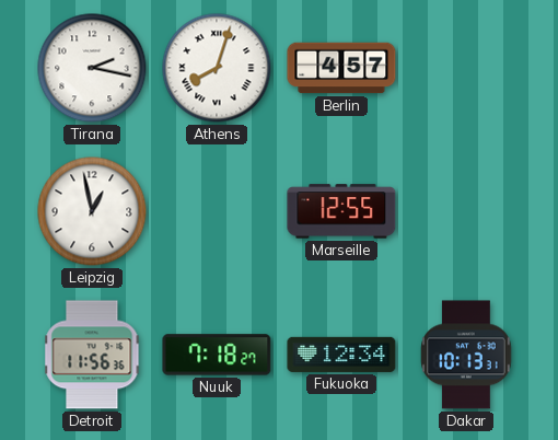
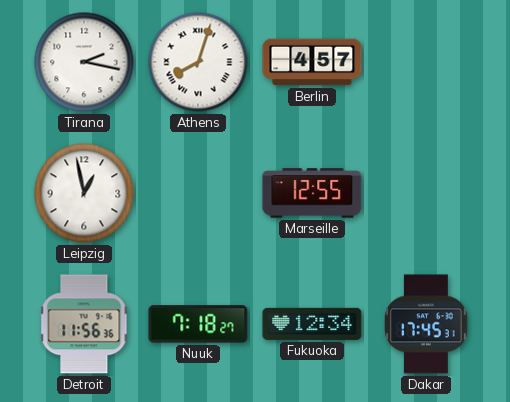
Dakar: 10:13 -> 17:45 (426, 324)
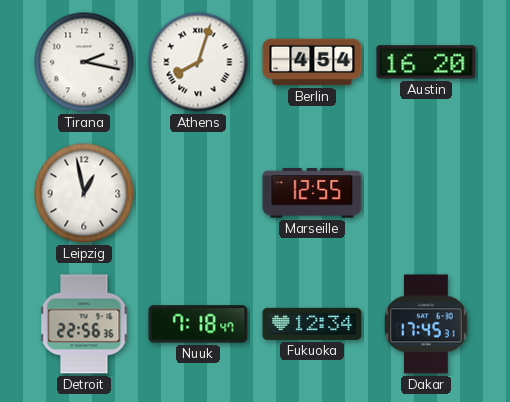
Berlin: 4:57 -> 4:54 (312, 62)
Austin: none -> 16:20 (426, 62)
Detroit: 11:56 -> 22:56 (84, 324)
Nuuk: 7:18:27 -> 7:18:47 (198, 324)
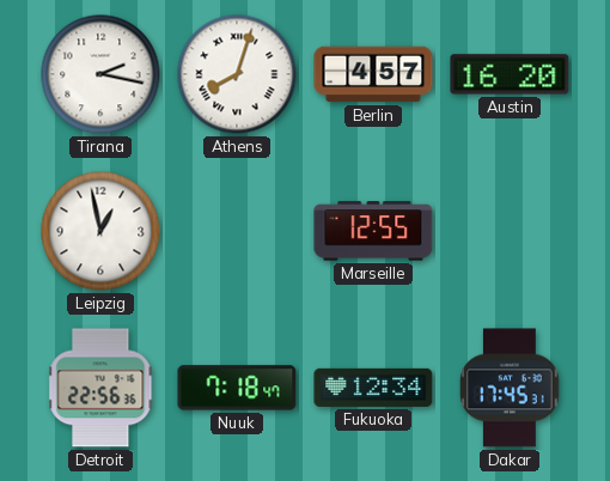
Berlin: 4:54 -> 4:57 (373, 74)
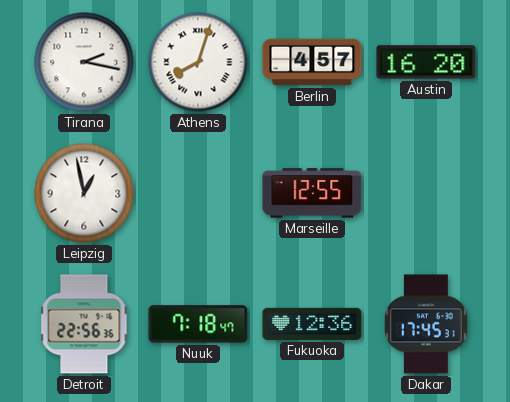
Fukuoka: 12:34 -> 12:36 (312, 324)
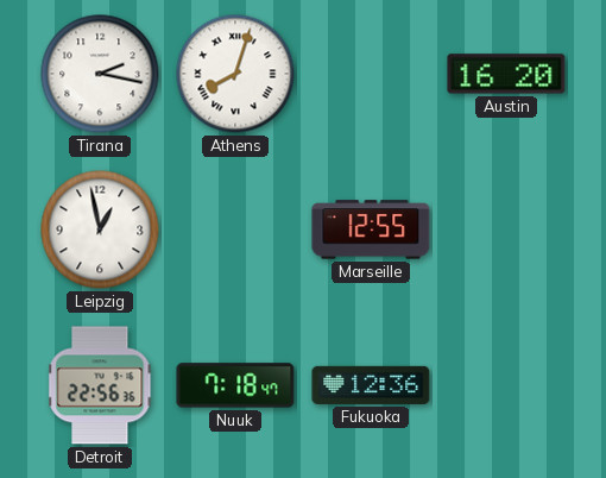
Berlin: 4:57 -> none (312, 62)
Dakar: 17:45 -> none (426, 324)
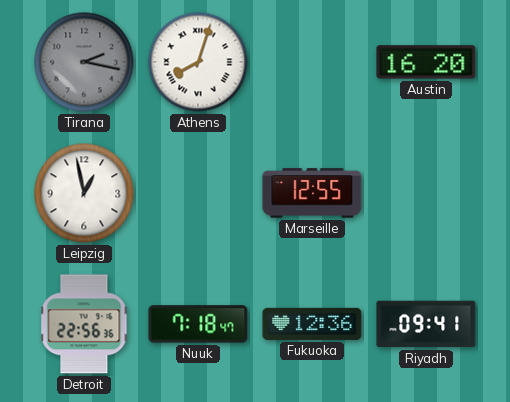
Tirana dial: white -> grey (84, 62)
Riyadh: none -> 09:41 (426, 324)
